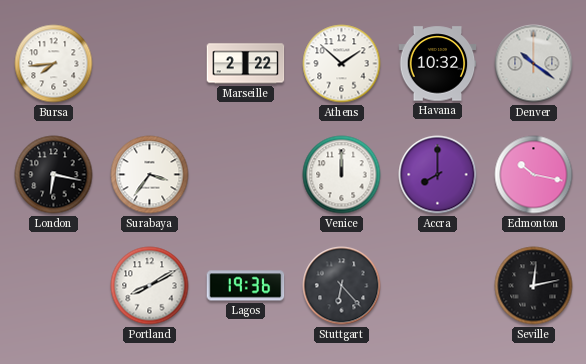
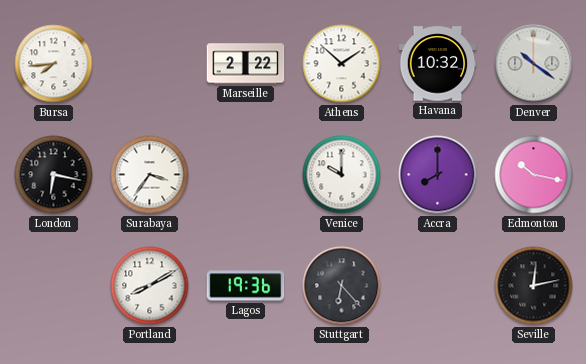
Venice: 12:00 -> 10:00 (342, 175)
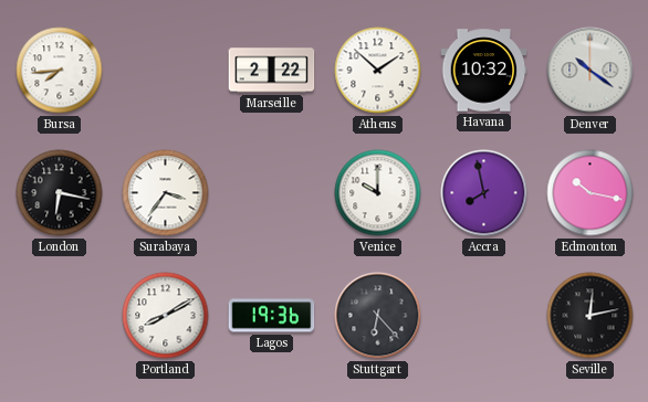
Accra: 8:00 -> 7:58 (484, 193)
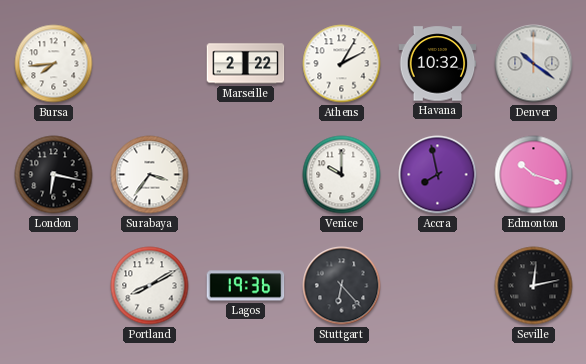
Athens: 1:52 -> 2:05 (342, 64)
Edmonton: 10:17 -> 10:18 (534, 175)
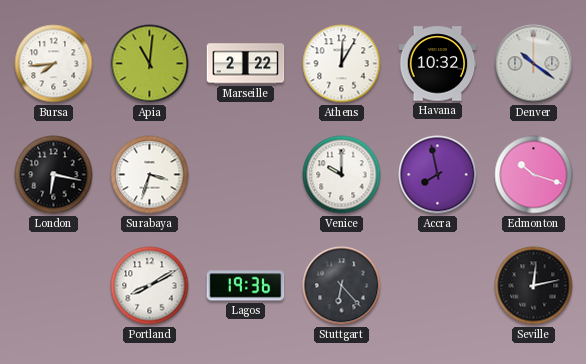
Apia: none -> 11:01 (150, 64)
Athens: 2:05 -> 12:05 (342, 64)
Surabaya: 3:36 -> 3:33 (150, 175)
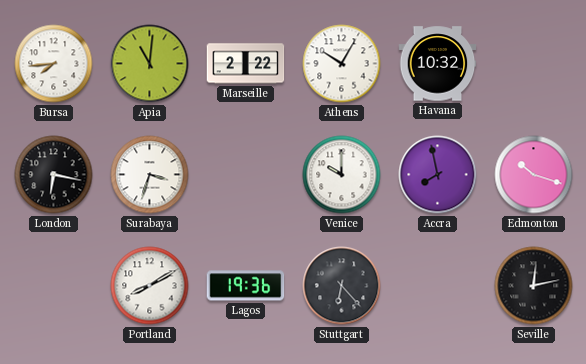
Athens: 12:05 -> 10:05 (342, 64)
Denver: 10:21 -> none (534, 64)
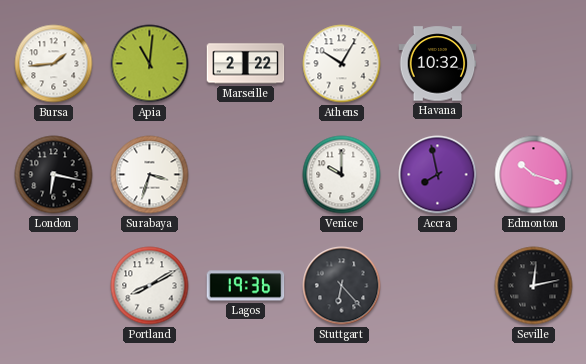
Bursa: 7:44 -> 1:44 (54, 64)
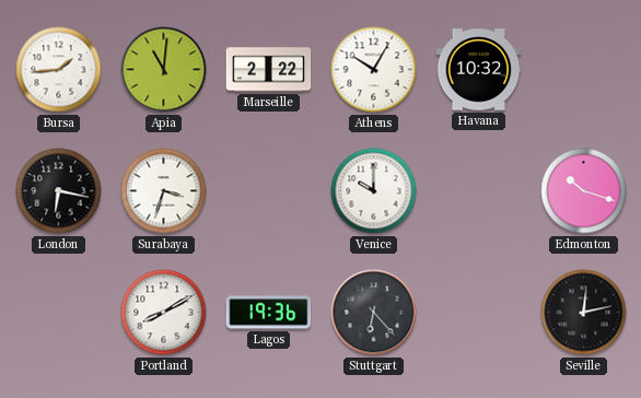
Accra: 7:58 -> none (438, 175)
